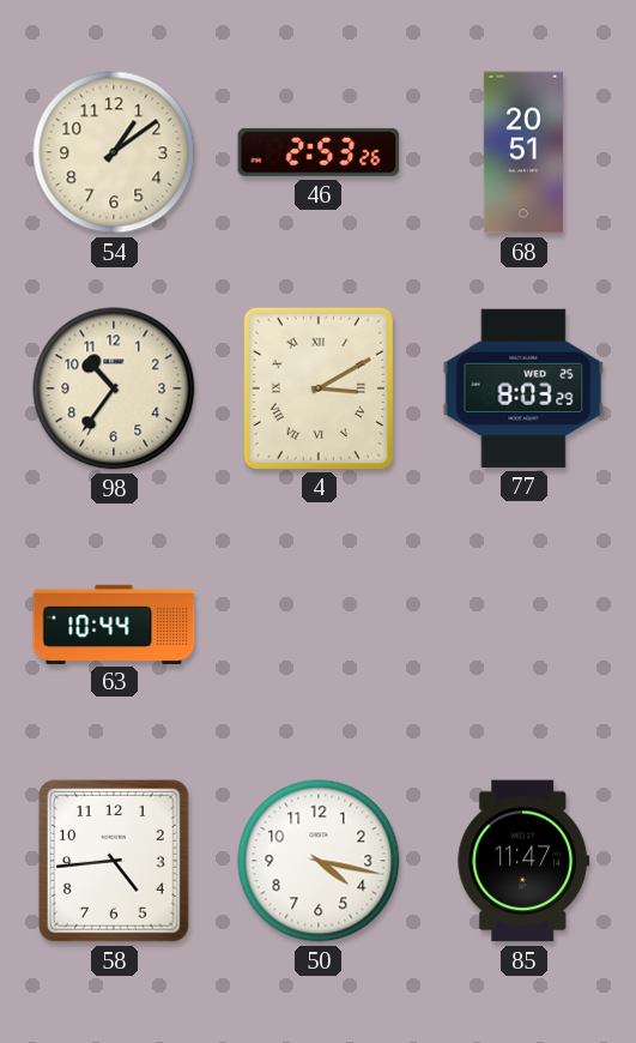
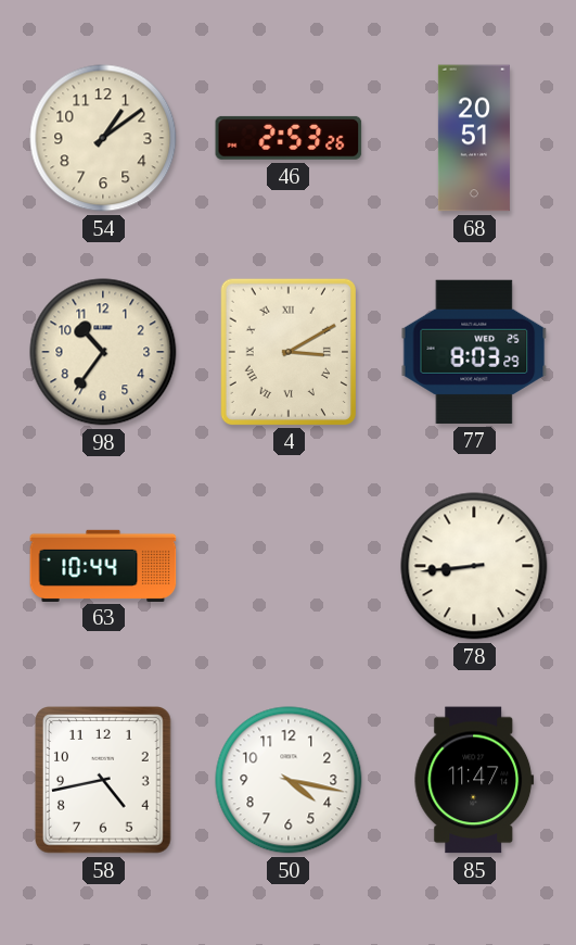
78: none -> 8:44 (474, 566)
58: 4:44 -> 4:43 (104, 781)
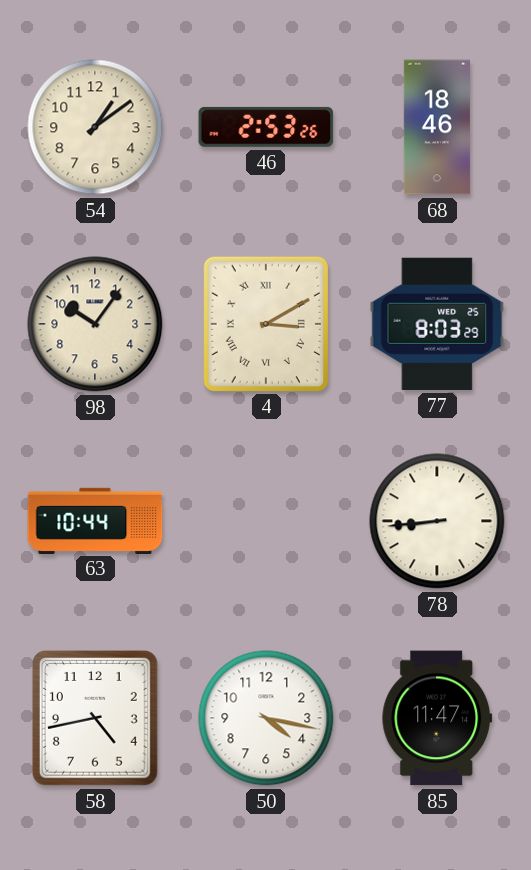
68: 20:51 -> 18:46 (437, 127)
98: 10:36 -> 10:06 (95, 324)
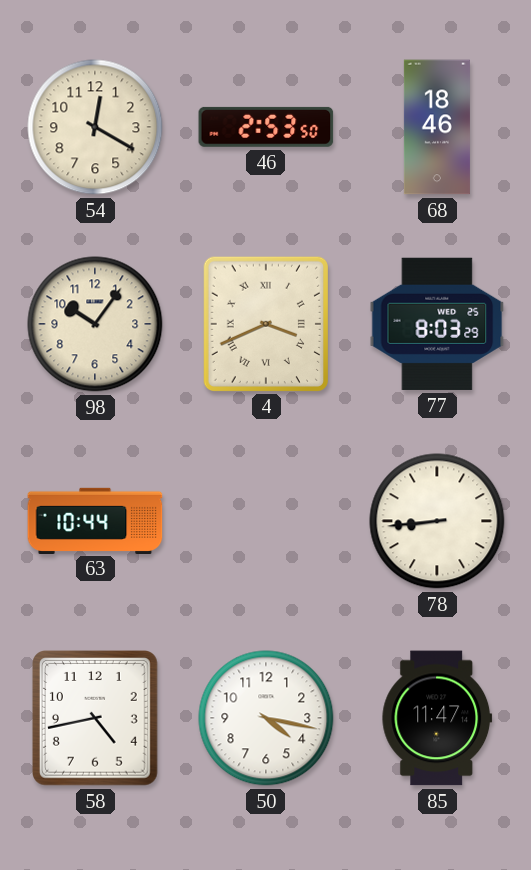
54: 1:09 -> 12:20 (95, 127)
46: 2:53:26 -> 2:53:50 (266, 127)
4: 3:10 -> 3:41 (266, 323)
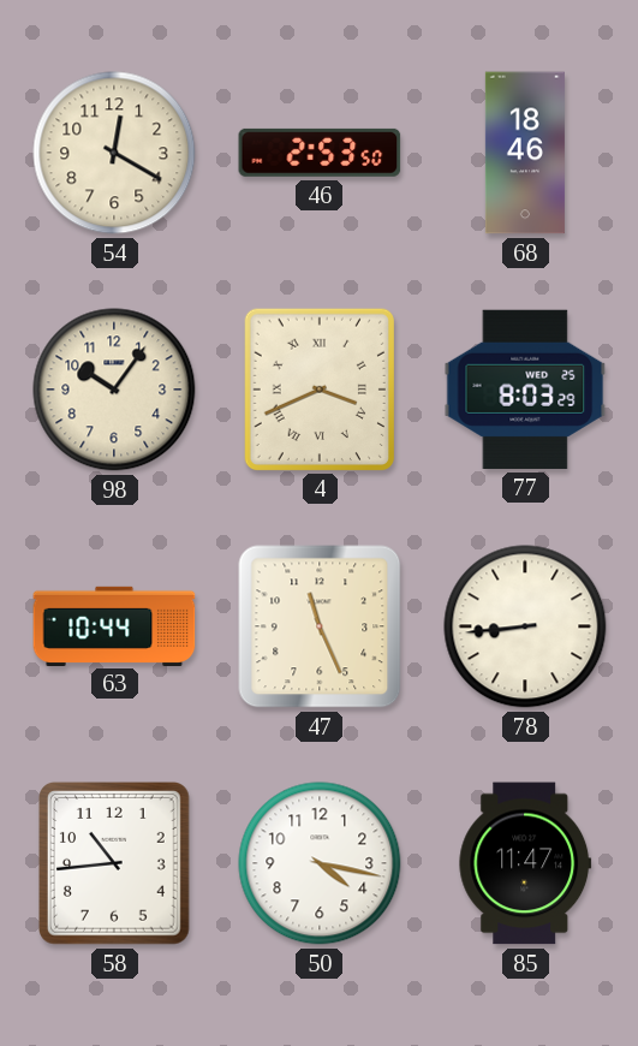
47: none -> 11:26 (320, 626)
58: 4:43 -> 10:44 (115, 864)
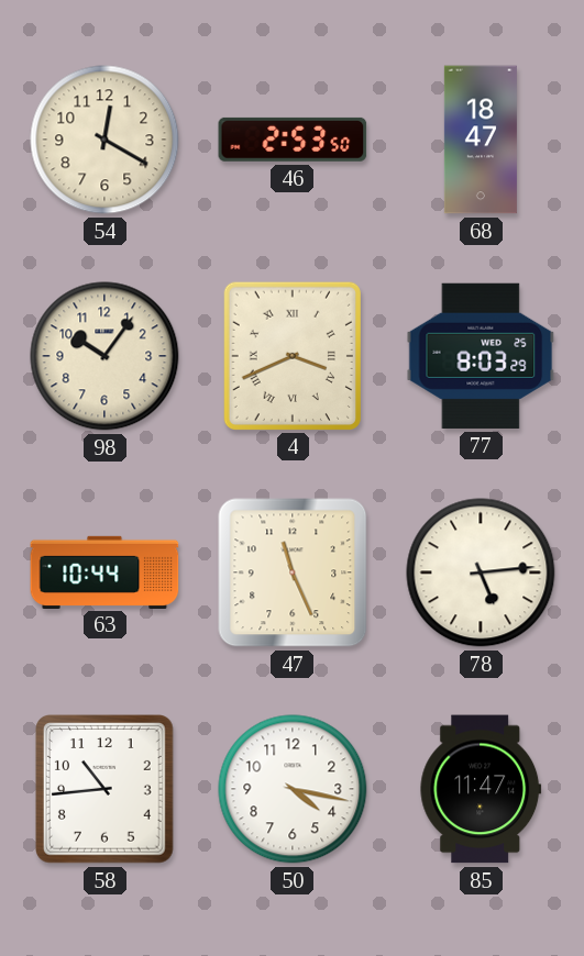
68: 18:46 -> 18:47 (481, 140)
78: 8:44 -> 5:14 (481, 573)
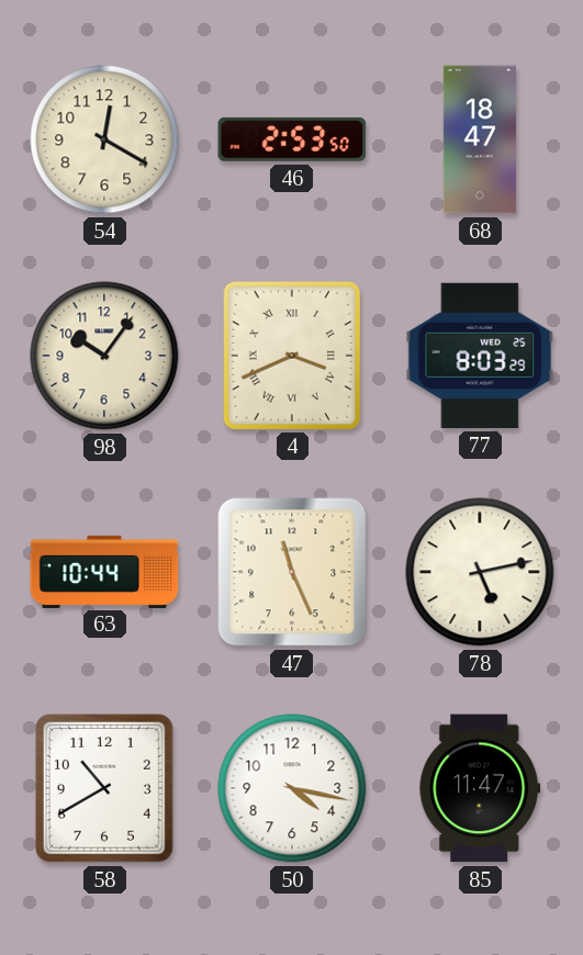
78: 5:14 -> 5:13 (480, 572)
58: 10:44 -> 10:40 (105, 789)
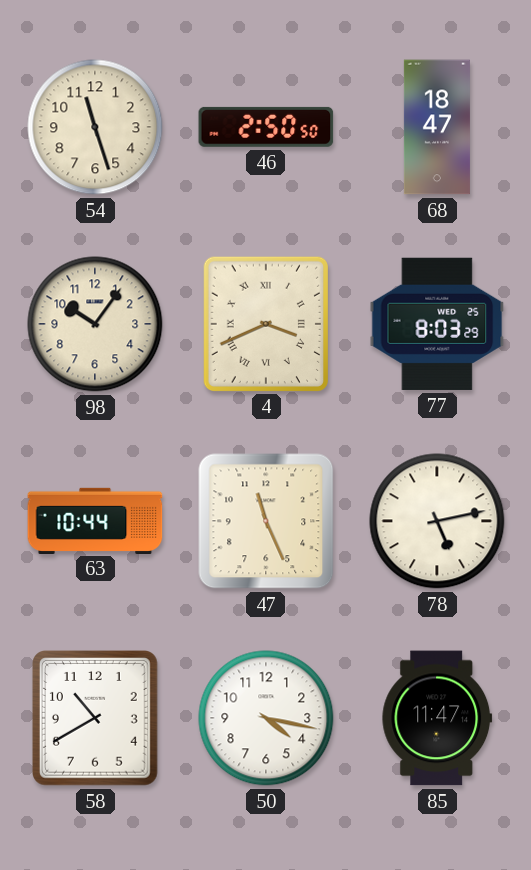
54: 12:20 -> 11:27 (95, 127)
46: 2:53 -> 2:50 (266, 127)
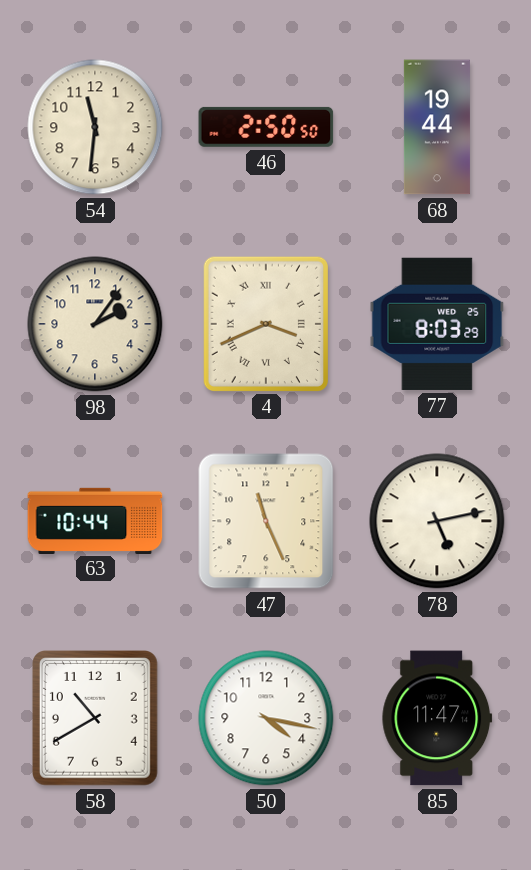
54: 11:27 -> 11:31 (95, 127)
68: 18:47 -> 19:44 (437, 127)
98: 10:06 -> 2:06 (95, 324)
